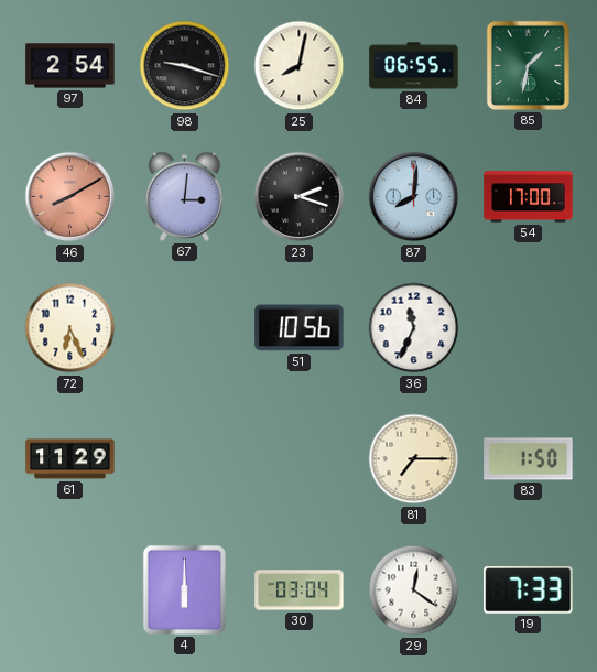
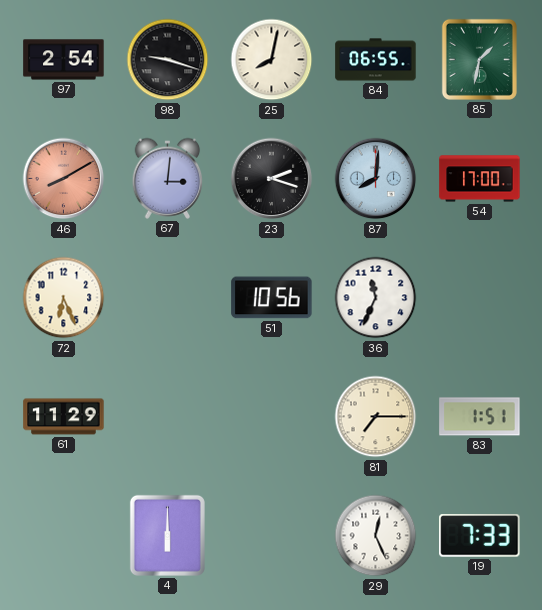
83: 1:50 -> 1:51 (480, 417)
30: 03:04 -> none (300, 590)
29: 12:21 -> 12:26 (376, 536)
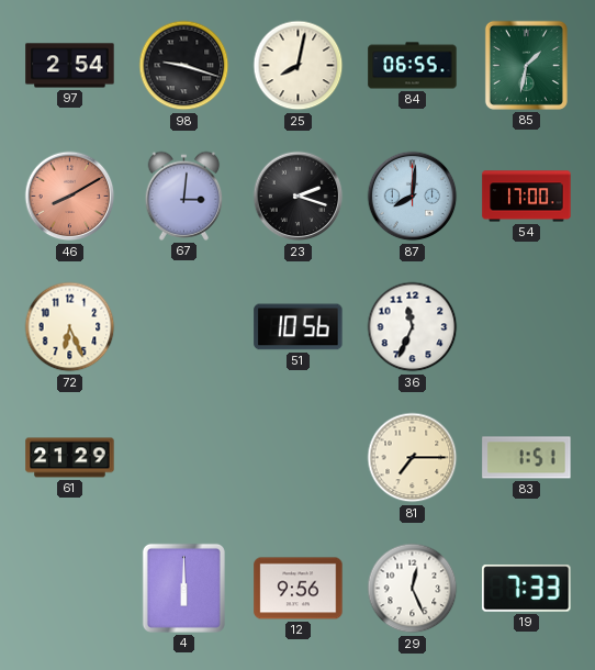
61: 11:29 -> 21:29 (70, 458)
12: none -> 9:56 (299, 589)
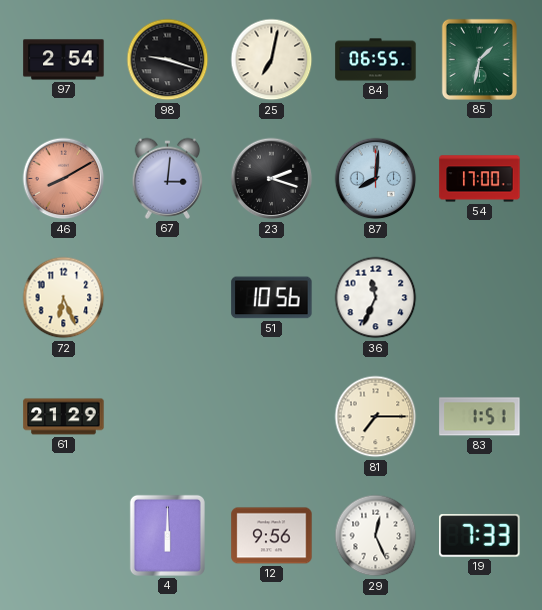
25: 8:02 -> 7:02 (272, 60)
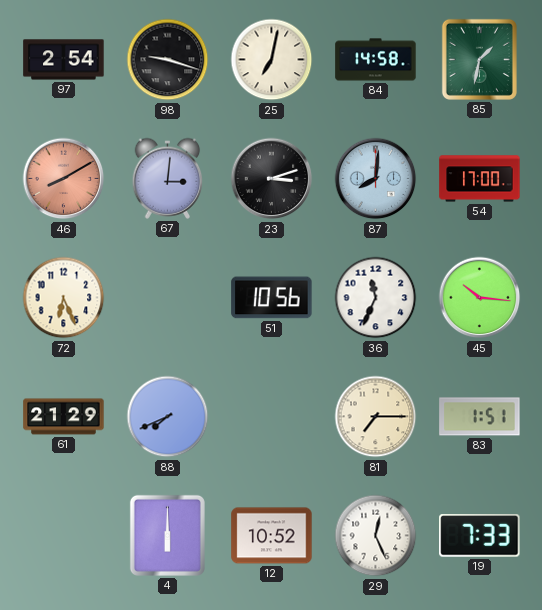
84: 06:55 -> 14:58 (376, 60)
23: 2:18 -> 3:12 (272, 179)
45: none -> 10:16 (480, 298)
88: none -> 7:41 (168, 417)
12: 9:56 -> 10:52 (272, 536)
